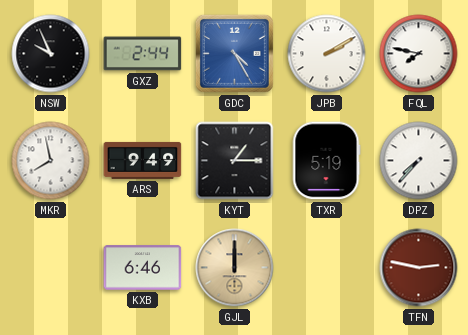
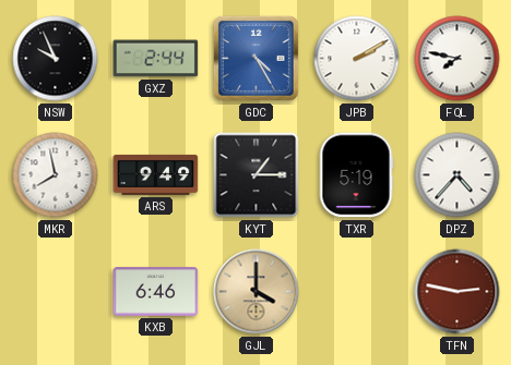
DPZ: 7:37 -> 4:37 (457, 175)
GJL: 12:00 -> 4:00 (257, 292)
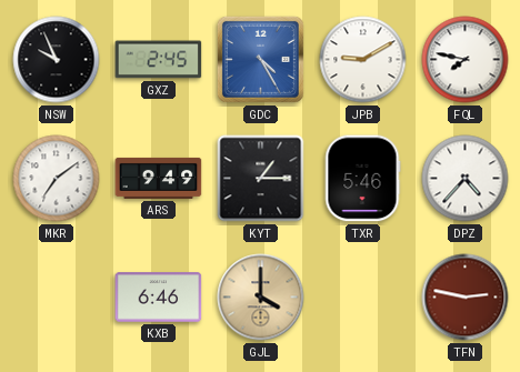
GXZ: 2:44 -> 2:45 (159, 60)
JPB: 2:10 -> 9:10 (363, 60)
MKR: 7:58 -> 7:09 (57, 179)
TXR: 5:19 -> 5:46 (362, 179)
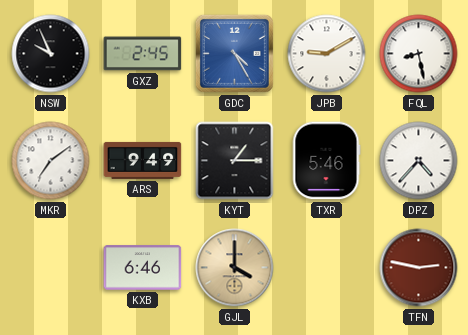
FQL: 7:47 -> 8:28 (419, 54)
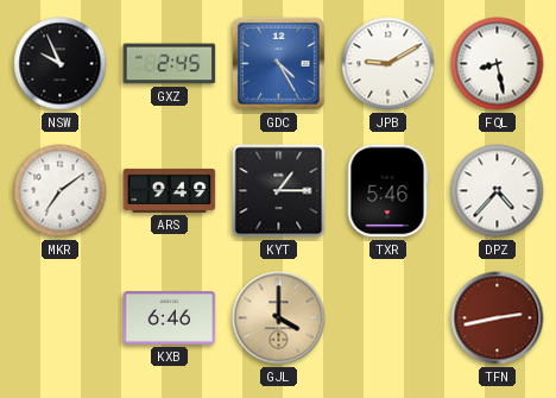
TFN: 2:47 -> 2:43 (498, 318)
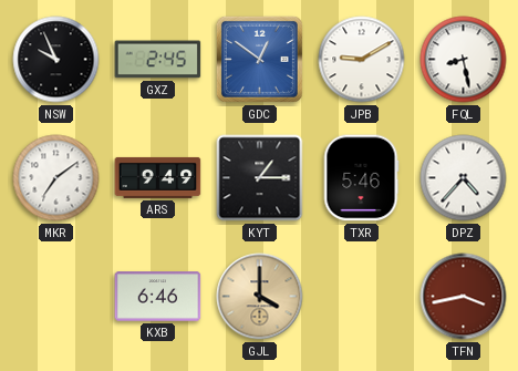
GDC: 4:25 -> 12:51 (259, 59)
TFN: 2:43 -> 3:43 (464, 297)
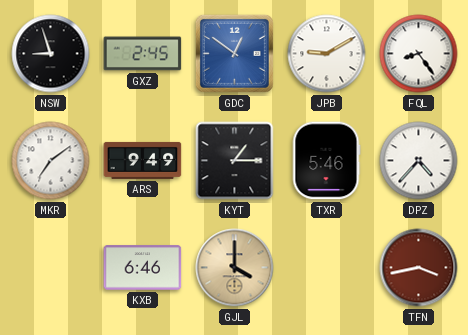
NSW: 9:56 -> 8:57 (51, 54)
FQL: 8:28 -> 8:24 (419, 54)
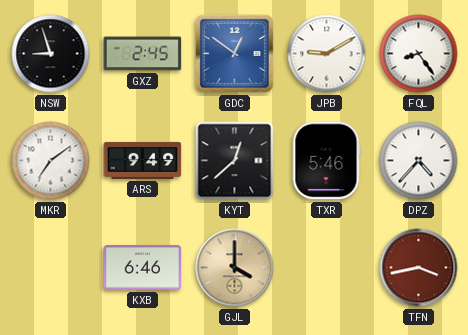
KYT: 1:15 -> 12:38 (235, 161)
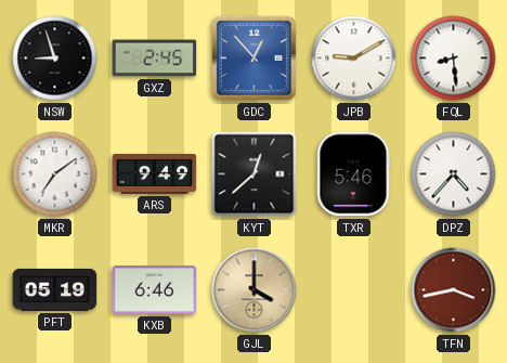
GDC: 12:51 -> 12:53 (253, 57)
FQL: 8:24 -> 8:29 (454, 59)
PFT: none -> 05:19 (55, 289)
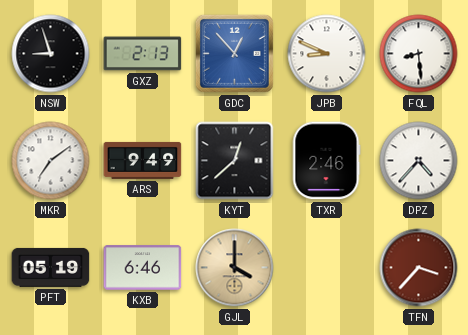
GXZ: 2:45 -> 2:13 (143, 54)
JPB: 9:10 -> 8:49 (327, 54)
TXR: 5:46 -> 2:46 (326, 161)
TFN: 3:43 -> 3:37 (419, 268)
